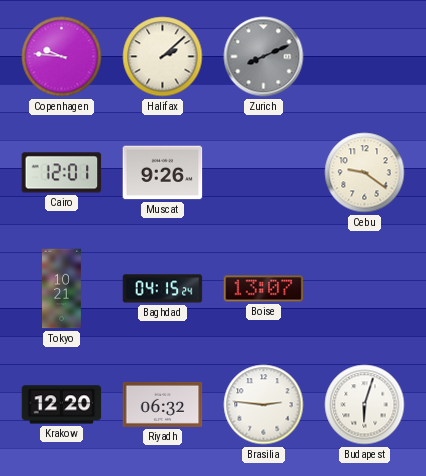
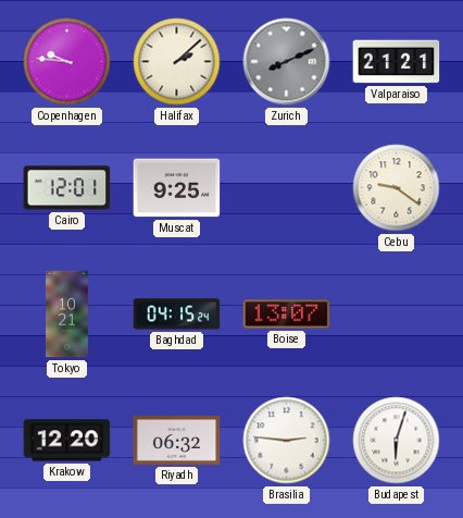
Valparaiso: none -> 21:21 (397, 62)
Muscat: 9:26 -> 9:25 (177, 188)
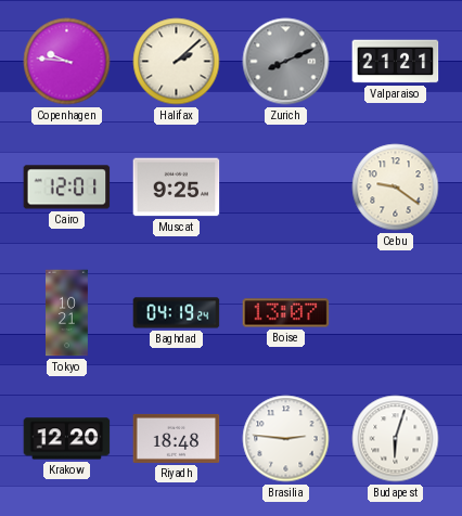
Baghdad: 04:15 -> 04:19 (177, 313)
Riyadh: 06:32 -> 18:48 (177, 438)
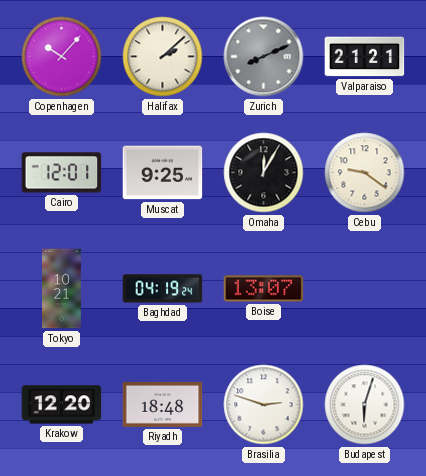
Copenhagen: 9:46 -> 10:07 (62, 57)
Omaha: none -> 12:05 (264, 173)
Brasilia: 2:46 -> 2:48 (264, 405)
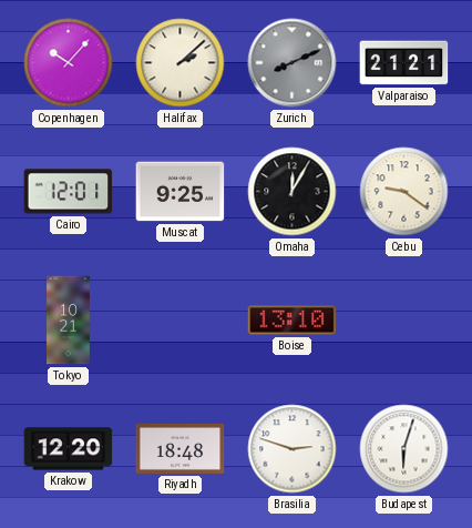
Baghdad: 04:19 -> none (163, 289)
Boise: 13:07 -> 13:10 (293, 321)
